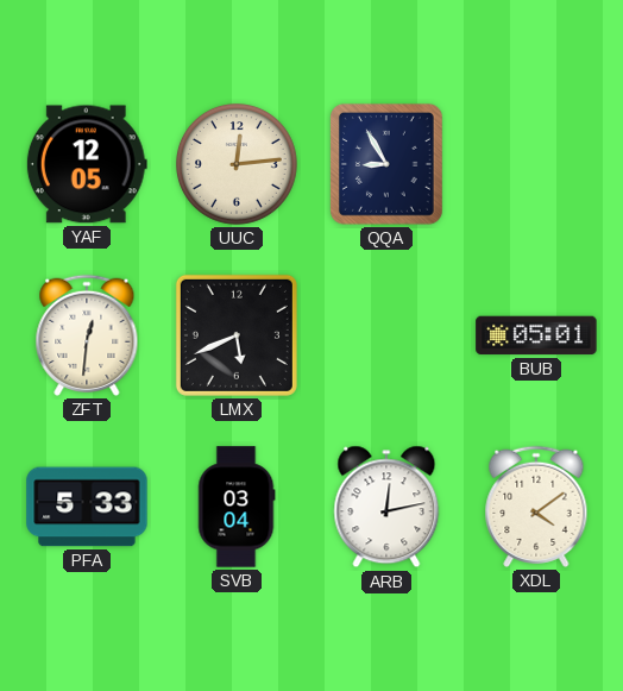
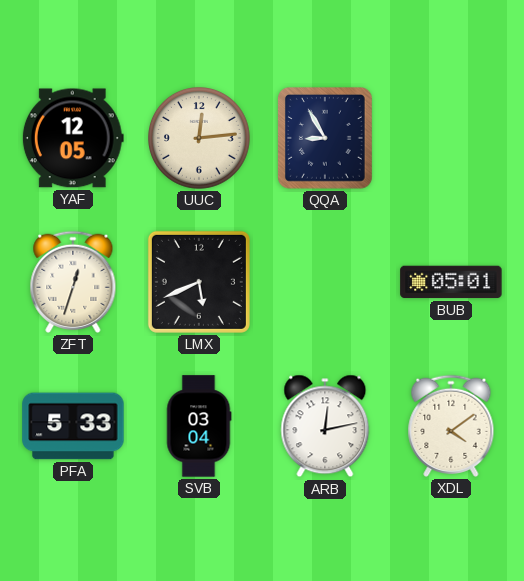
ZFT: 12:31 -> 12:33 (73, 282)
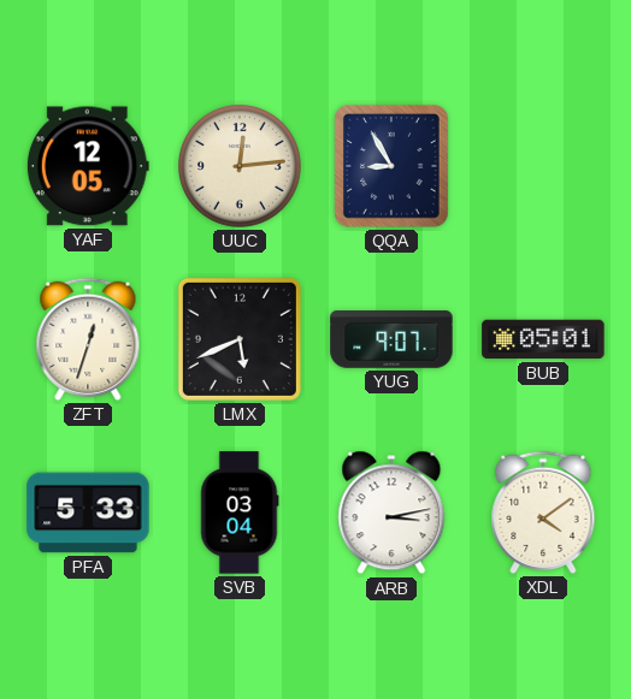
YUG: none -> 9:07 (391, 339)
ARB: 12:13 -> 3:13 (391, 513)
